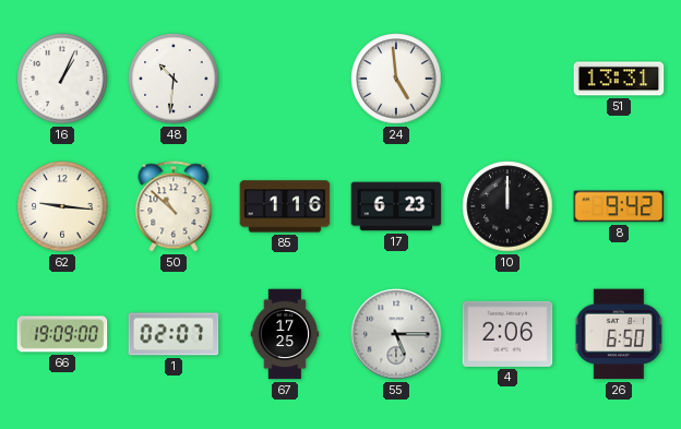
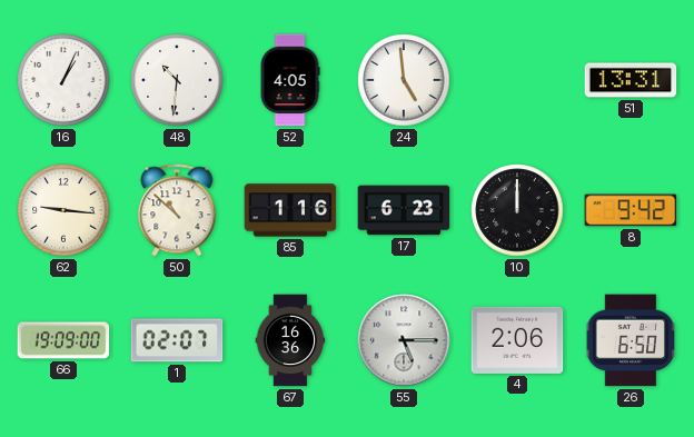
52: none -> 4:05 (290, 80)
67: 17:25 -> 16:36 (290, 340)
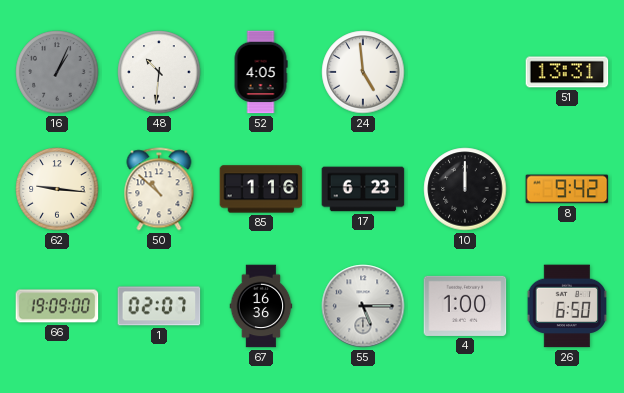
16 dial: white -> grey (57, 72)
4: 2:06 -> 1:00 (465, 306)
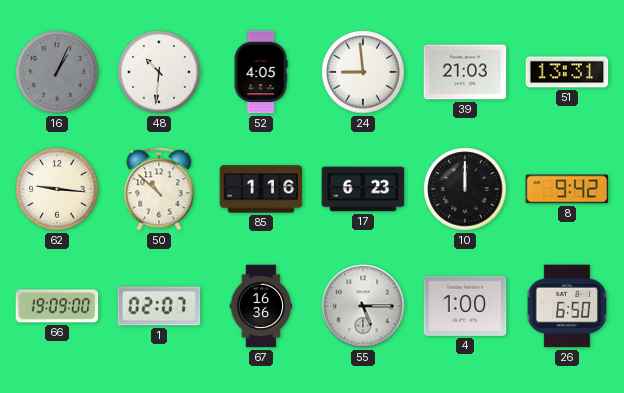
24: 4:59 -> 8:59 (363, 72)
39: none -> 21:03 (465, 72)
